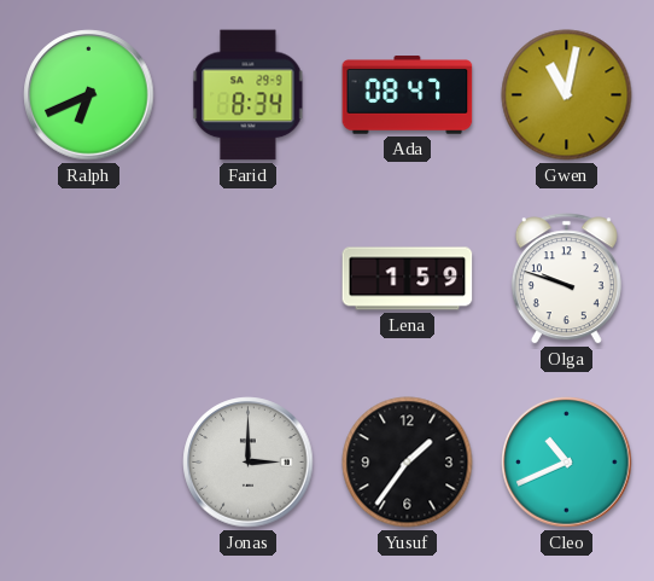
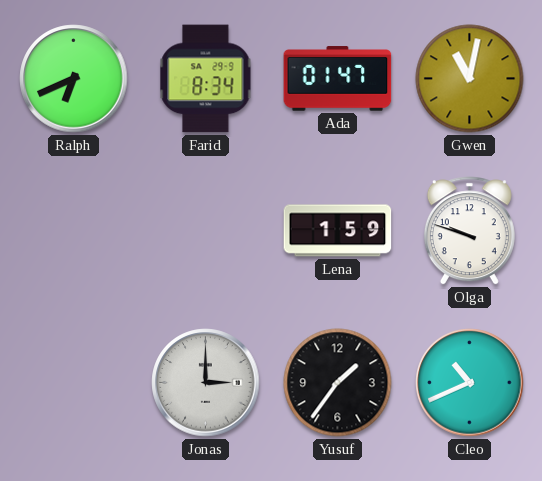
Ada: 08:47 -> 01:47 (338, 79)
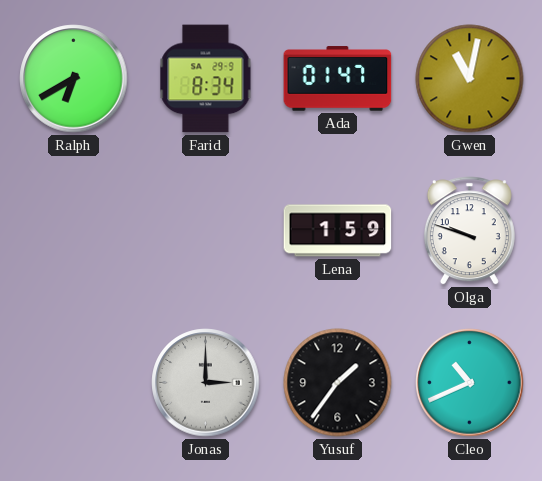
Ralph: 6:41 -> 6:40 (74, 79)
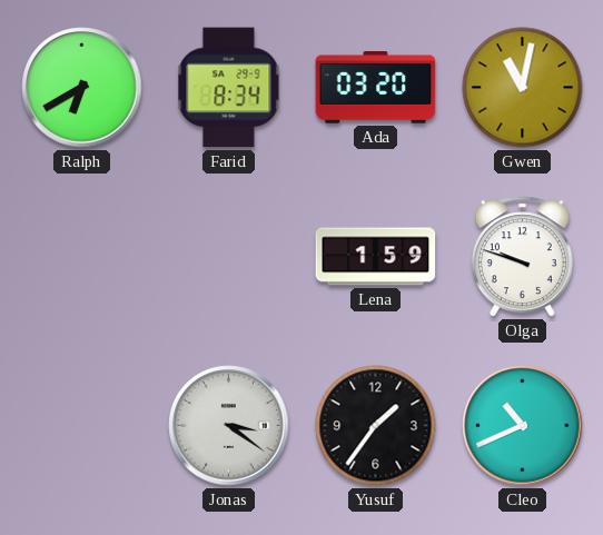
Ada: 01:47 -> 03:20 (376, 88)
Jonas: 3:00 -> 3:21 (229, 426)
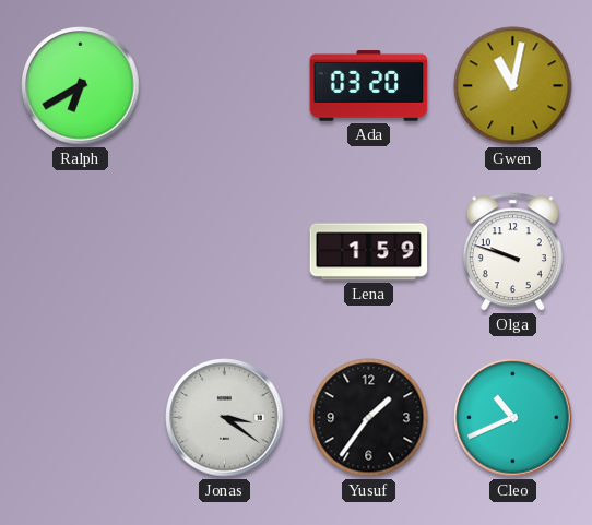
Farid: 8:34 -> none (229, 88)
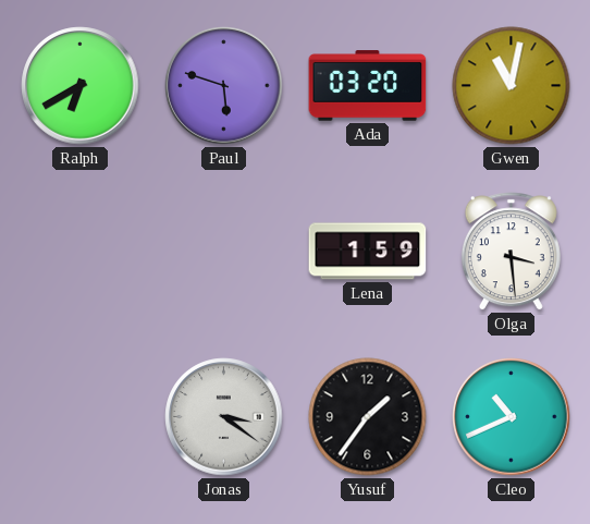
Paul: none -> 5:48 (224, 86)
Olga: 9:48 -> 3:29 (511, 252)
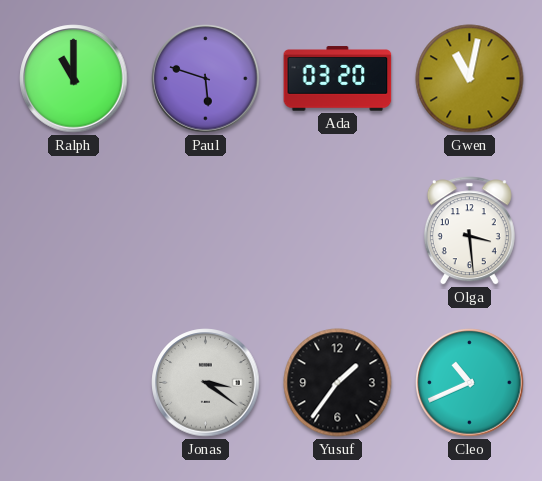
Ralph: 6:40 -> 11:00 (74, 79)
Lena: 1:59 -> none (368, 252)
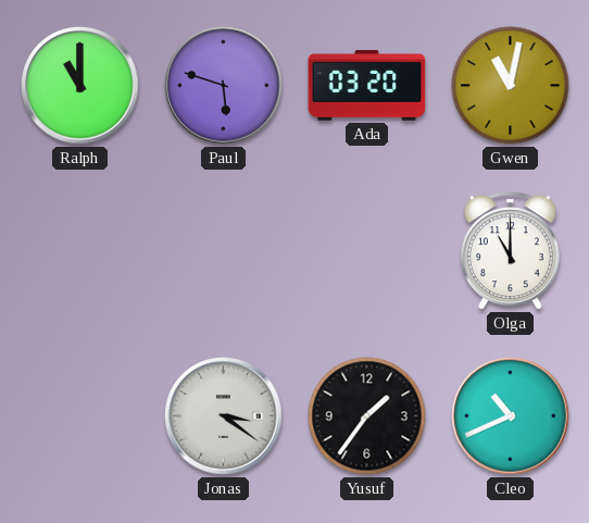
Olga: 3:29 -> 11:00 (510, 251)
